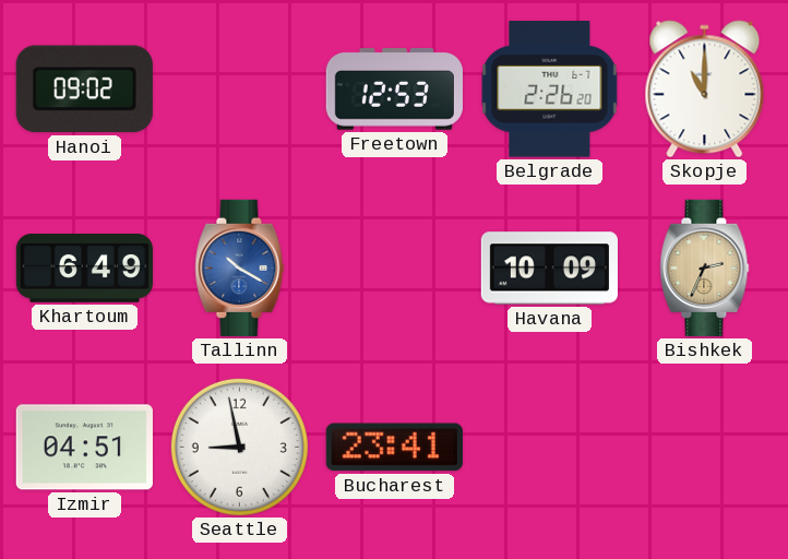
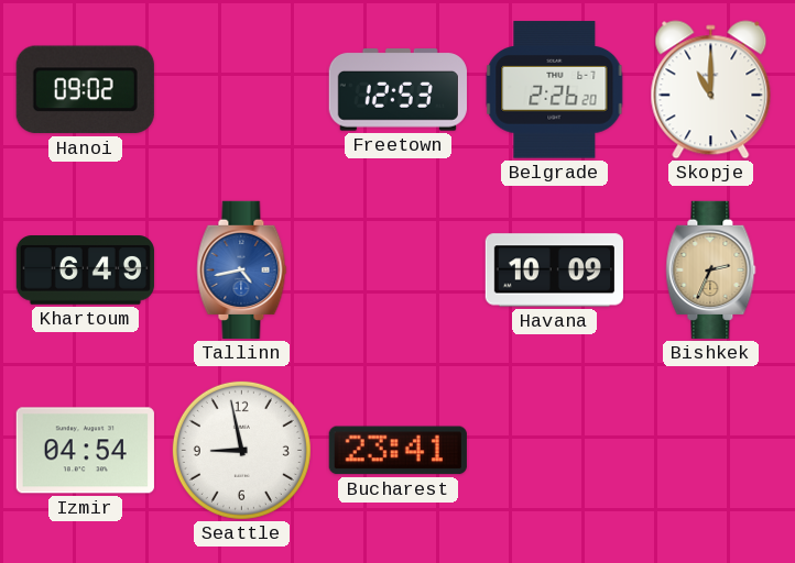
Tallinn: 10:20 -> 4:43 (242, 269)
Izmir: 04:51 -> 04:54 (85, 451)
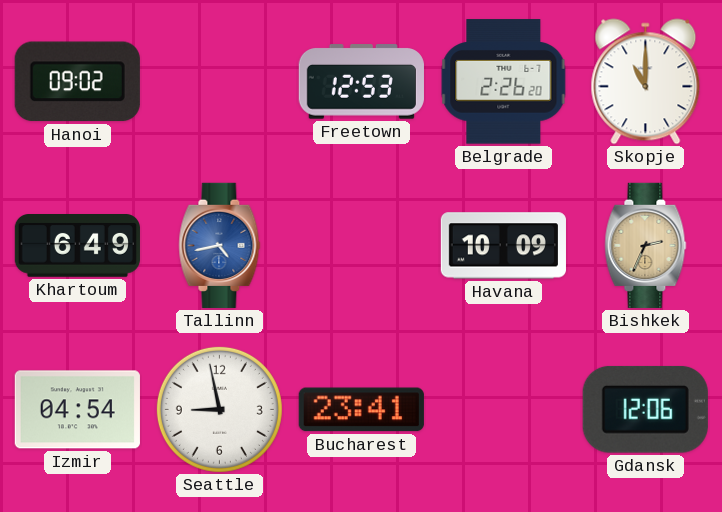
Gdansk: none -> 12:06 (645, 409)
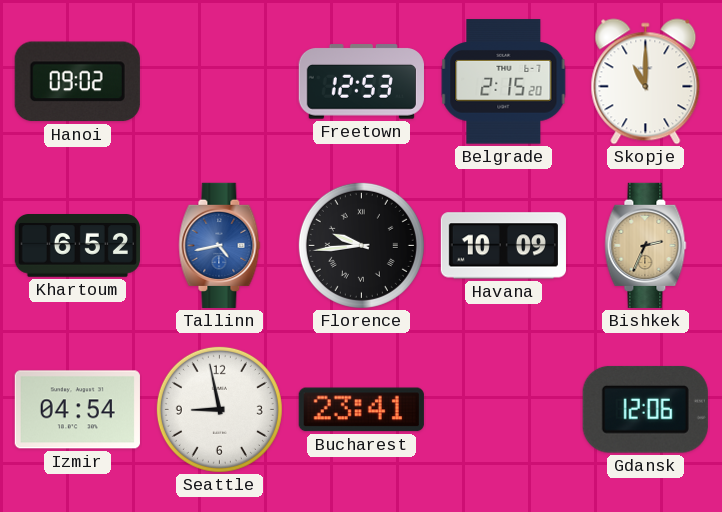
Belgrade: 2:26 -> 2:15 (504, 82)
Khartoum: 6:49 -> 6:52 (77, 246)
Florence: none -> 9:44 (361, 245)
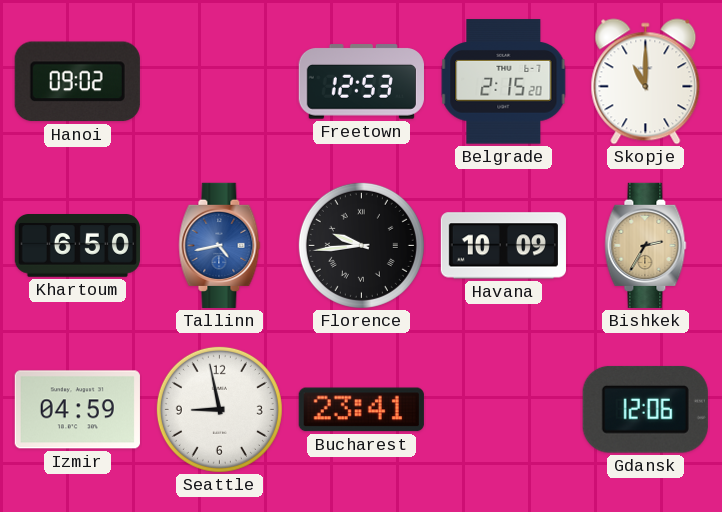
Khartoum: 6:52 -> 6:50 (77, 246)
Bishkek: 2:34 -> 2:35 (646, 245)
Izmir: 04:54 -> 04:59 (77, 410)
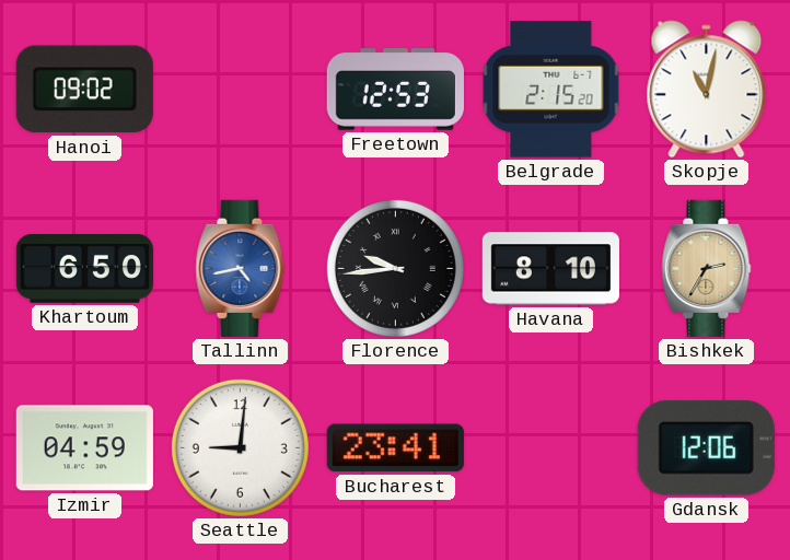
Skopje: 11:00 -> 11:02 (707, 90)
Havana: 10:09 -> 8:10 (550, 269)
Seattle: 8:58 -> 9:01 (240, 447)
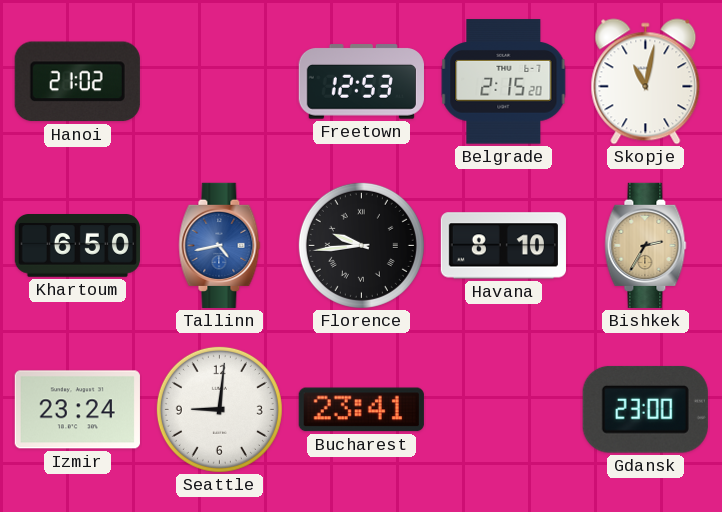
Hanoi: 09:02 -> 21:02 (77, 82)
Izmir: 04:59 -> 23:24 (77, 410)
Gdansk: 12:06 -> 23:00 (645, 409)
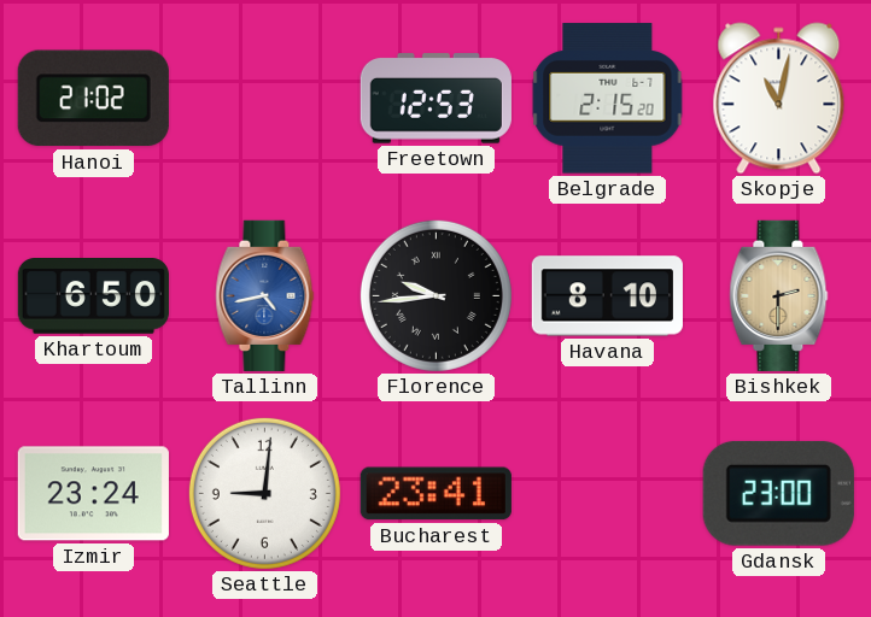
Bishkek: 2:35 -> 2:30 (779, 295)
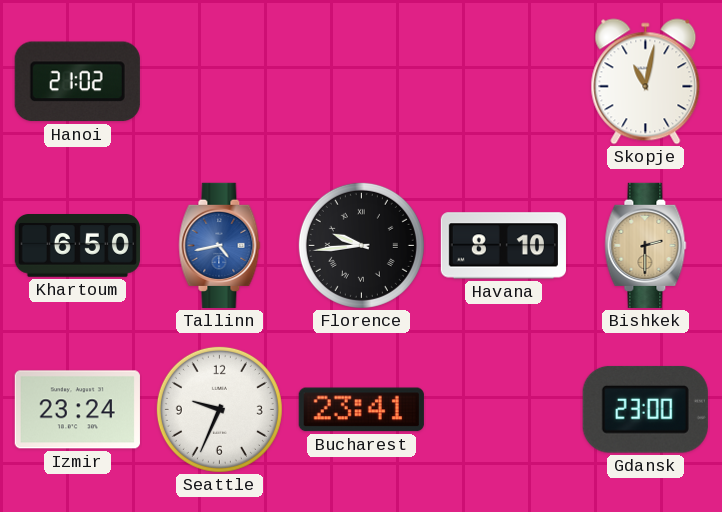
Freetown: 12:53 -> none (435, 99)
Belgrade: 2:15 -> none (608, 99)
Seattle: 9:01 -> 9:34 (219, 409)
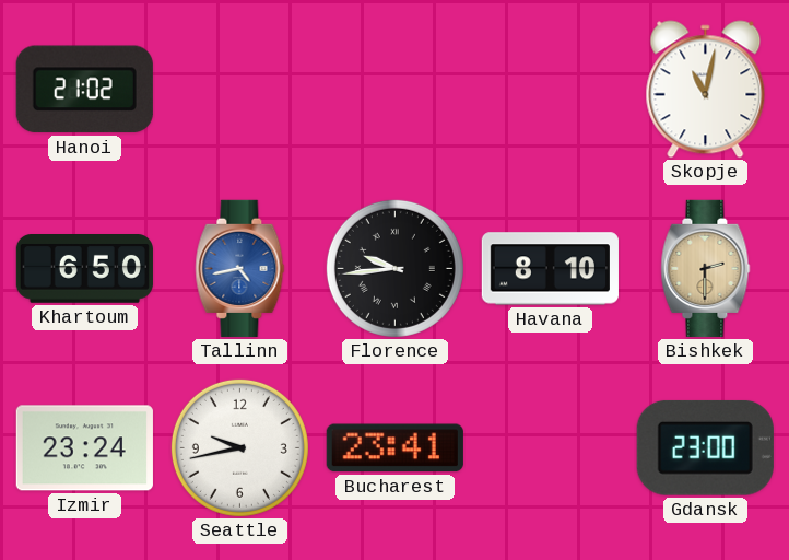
Seattle: 9:34 -> 9:43 (239, 447)
